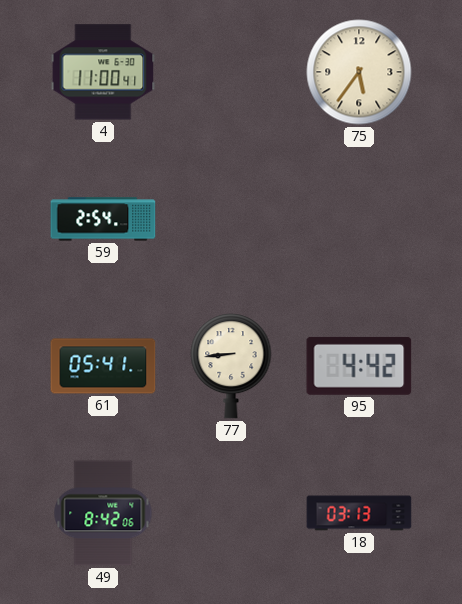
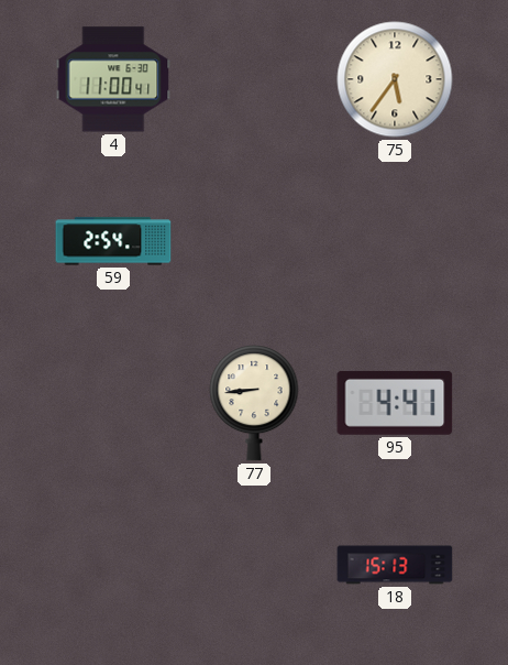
61: 05:41 -> none (103, 366)
95: 4:42 -> 4:41 (395, 403)
49: 8:42 -> none (103, 513)
18: 03:13 -> 15:13 (395, 565)
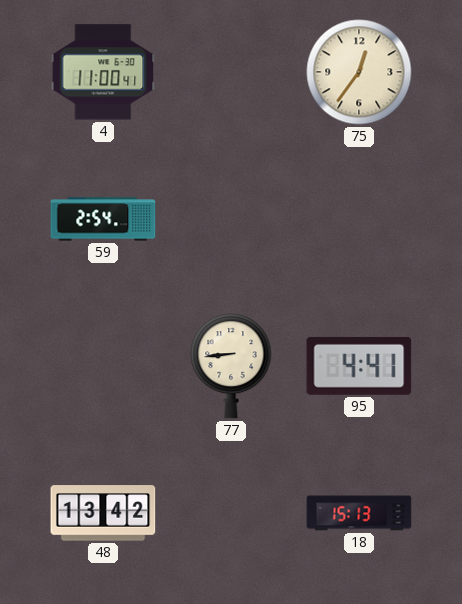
75: 5:36 -> 12:36 (359, 72)
48: none -> 13:42 (103, 513)
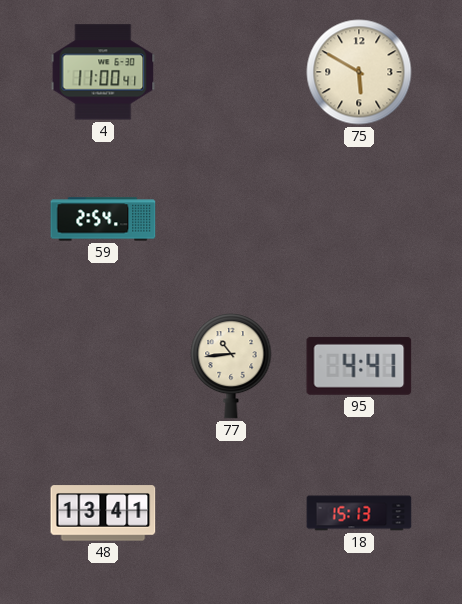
75: 12:36 -> 5:50 (359, 72)
77: 8:44 -> 10:44 (231, 366)
48: 13:42 -> 13:41 (103, 513)
